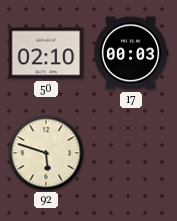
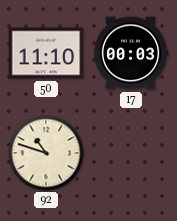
50: 02:10 -> 11:10 (46, 53)
92: 5:48 -> 10:48 (46, 153)
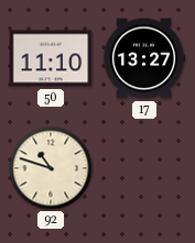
17: 00:03 -> 13:27 (144, 58)
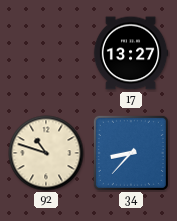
50: 11:10 -> none (51, 58)
34: none -> 8:37 (131, 153)
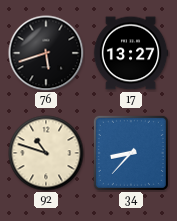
76: none -> 5:42 (46, 53)
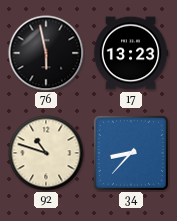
76: 5:42 -> 5:58 (46, 53)
17: 13:27 -> 13:23 (131, 53)
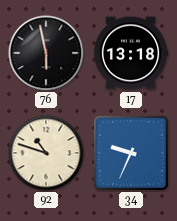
17: 13:23 -> 13:18 (131, 53)
34: 8:37 -> 9:34 (131, 153)
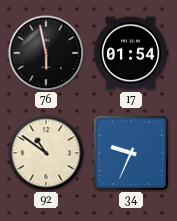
17: 13:18 -> 01:54 (131, 53)
92: 10:48 -> 10:51 (46, 153)
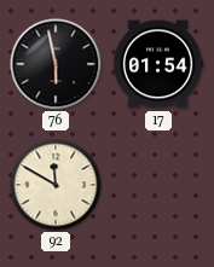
92: 10:51 -> 11:50 (56, 185)
34: 9:34 -> none (131, 153)
